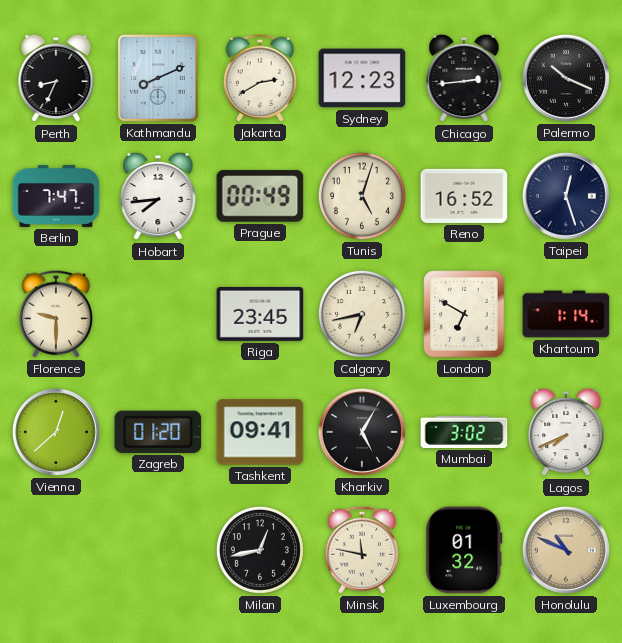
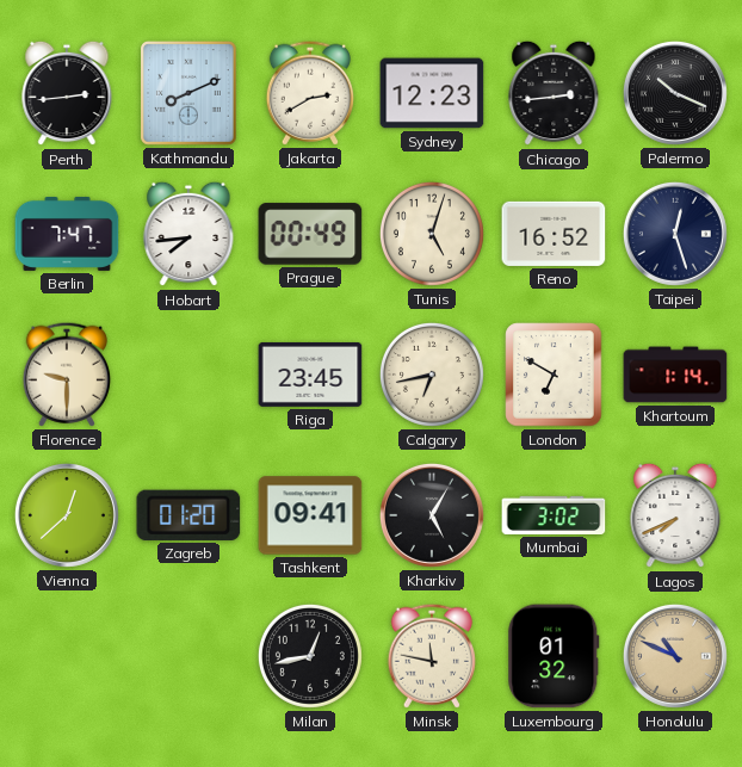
Perth: 8:34 -> 2:44 (67, 93)
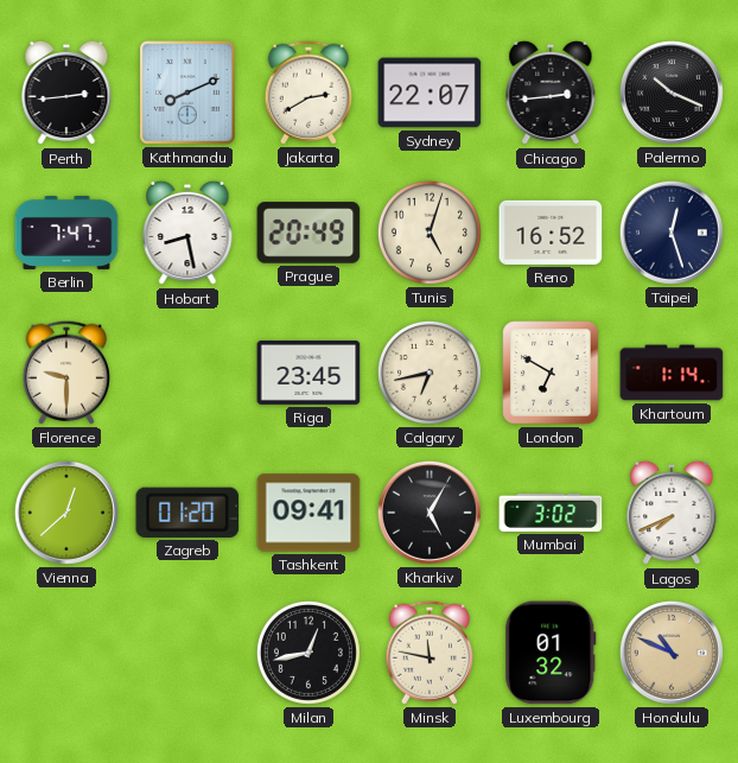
Sydney: 12:23 -> 22:07 (430, 93)
Hobart: 7:44 -> 8:28 (187, 233)
Prague: 00:49 -> 20:49 (308, 233)
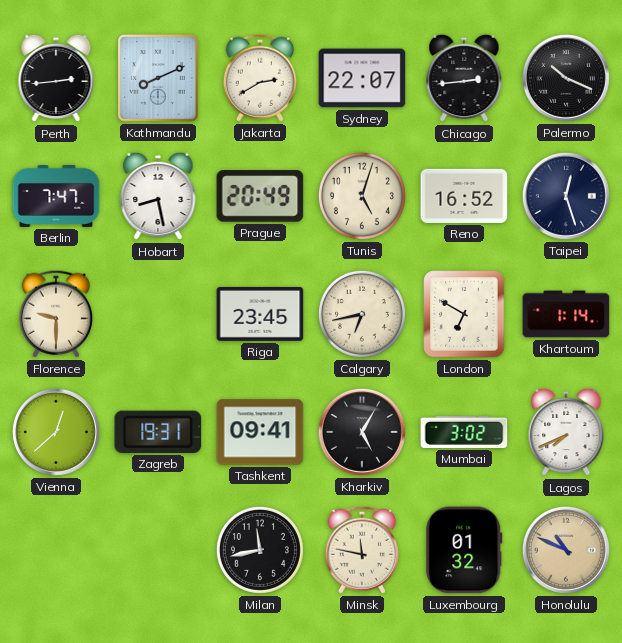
Zagreb: 01:20 -> 19:31 (158, 432)
Milan: 12:43 -> 11:43 (260, 550)
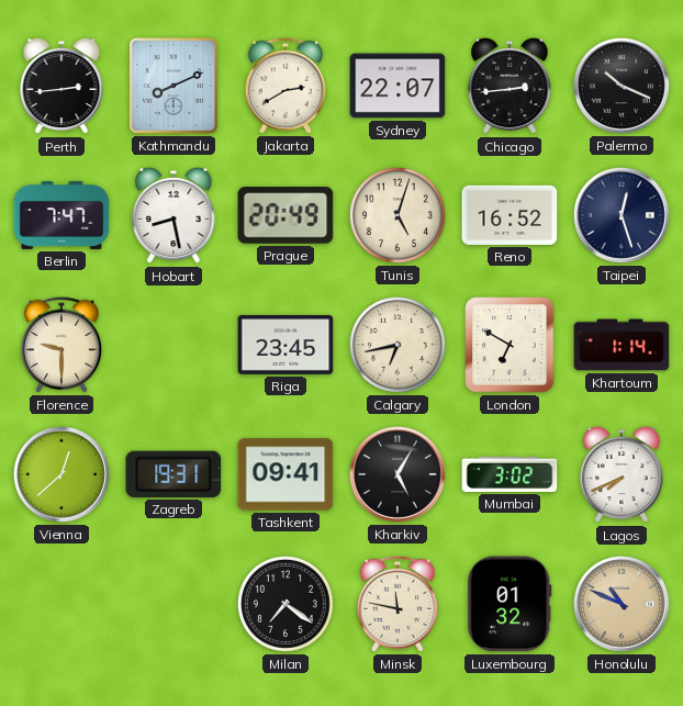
Milan: 11:43 -> 7:21 (285, 604)
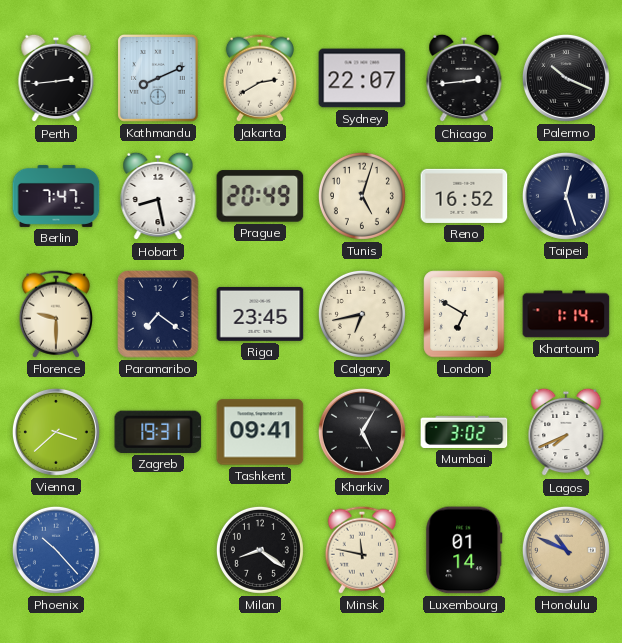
Paramaribo: none -> 7:21 (158, 314)
Vienna: 12:38 -> 3:38 (56, 432)
Phoenix: none -> 10:23 (56, 550)
Milan: 7:21 -> 8:21 (260, 550)
Luxembourg: 01:32 -> 01:14 (464, 550)
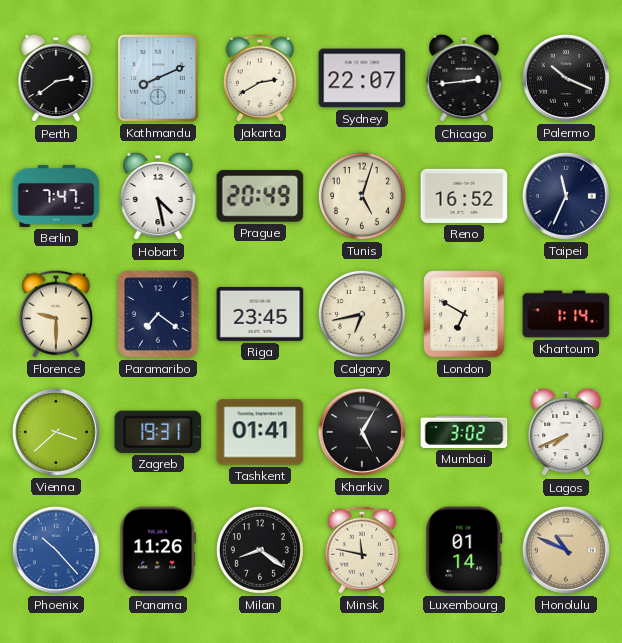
Perth: 2:44 -> 2:39 (56, 78)
Hobart: 8:28 -> 4:28 (158, 196)
Taipei: 12:27 -> 11:34 (566, 196)
Tashkent: 09:41 -> 01:41 (260, 432)
Panama: none -> 11:26 (158, 550)
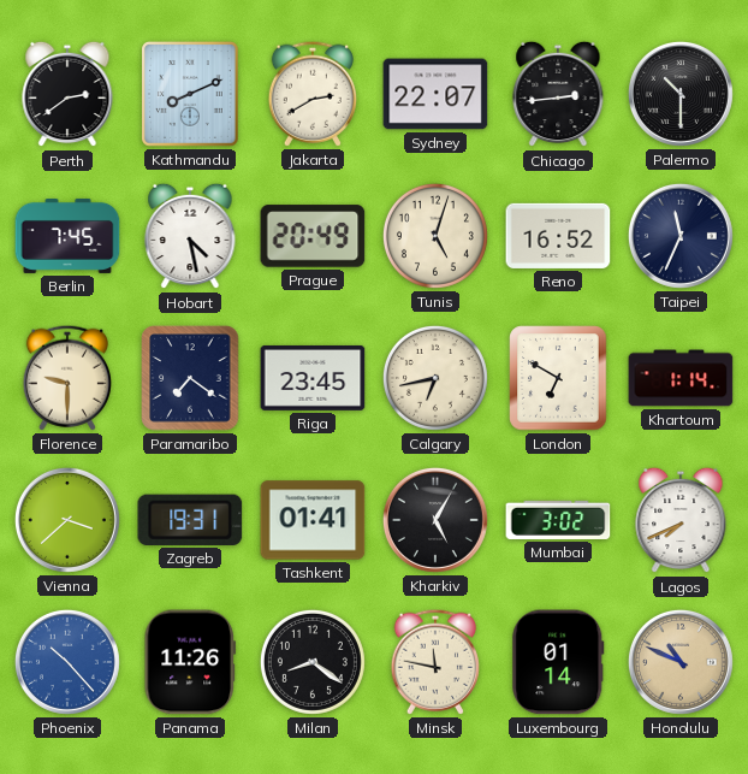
Palermo: 10:19 -> 10:30 (681, 94)
Berlin: 7:47 -> 7:45 (67, 236)
